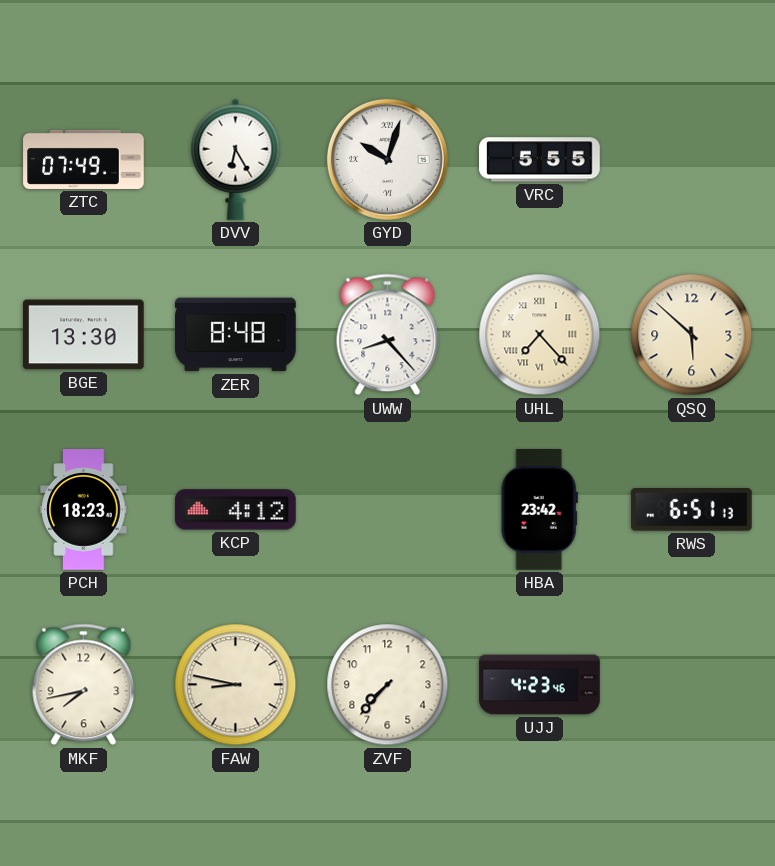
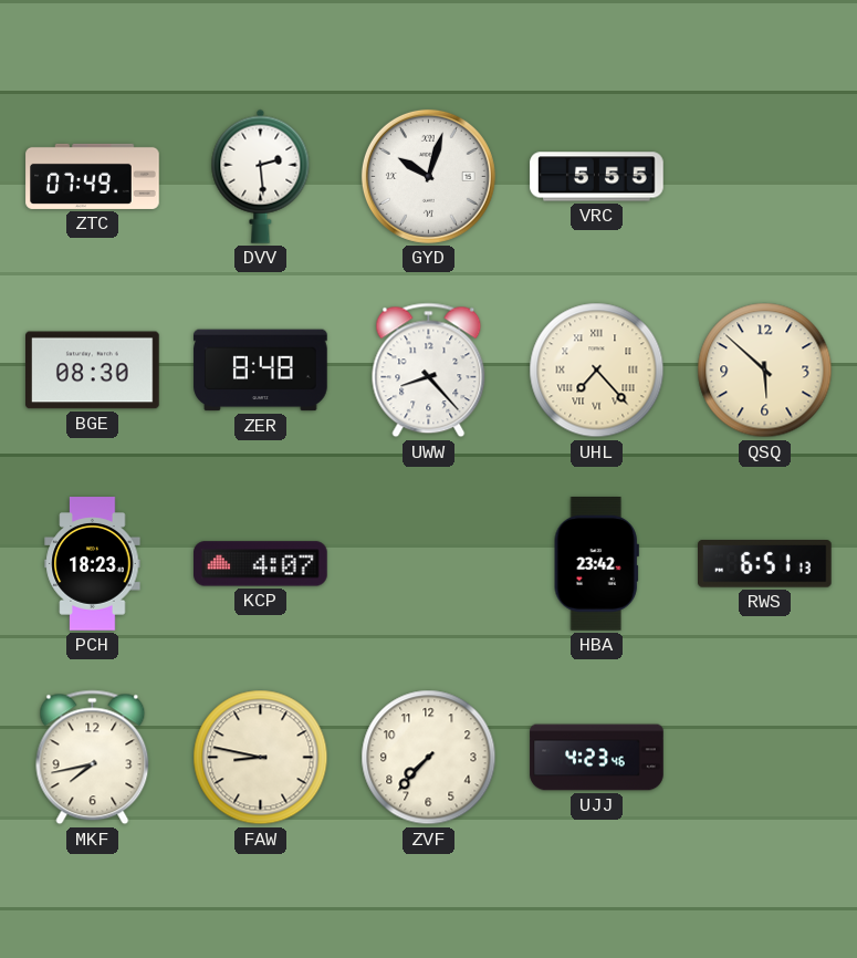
DVV: 6:25 -> 2:29 (261, 176)
BGE: 13:30 -> 08:30 (93, 371)
KCP: 4:12 -> 4:07 (261, 564)
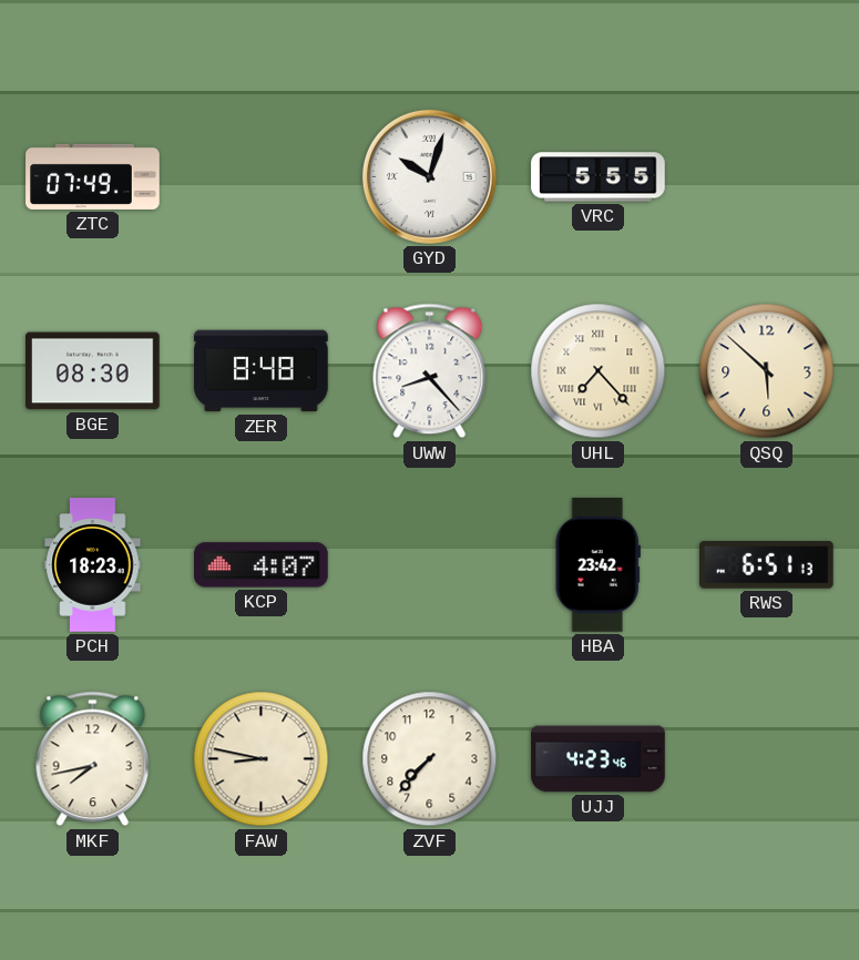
DVV: 2:29 -> none (261, 176)
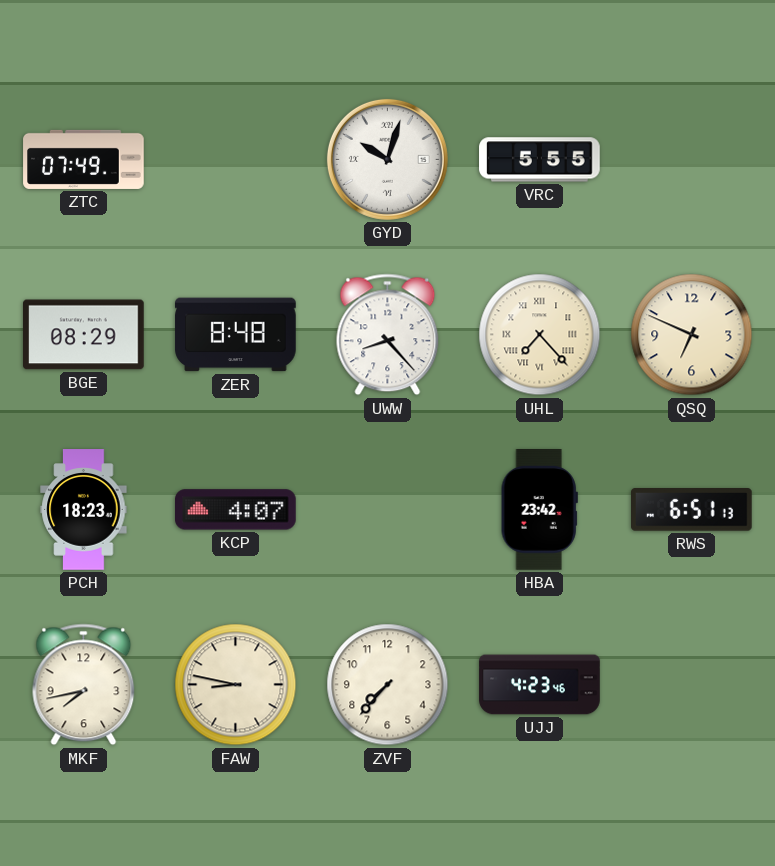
BGE: 08:30 -> 08:29 (84, 335)
QSQ: 5:52 -> 6:49 (692, 335)
